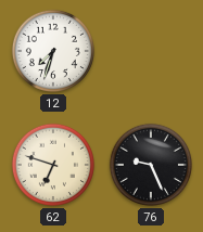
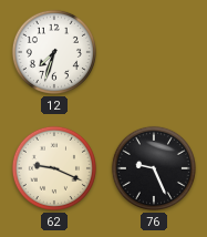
62: 6:48 -> 9:19 (54, 168)
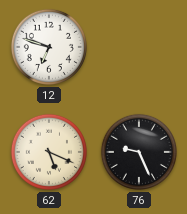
12: 7:33 -> 6:48 (49, 47)
62: 9:19 -> 5:19 (49, 152)
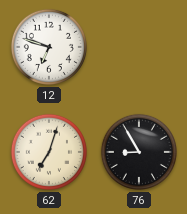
62: 5:19 -> 7:03 (49, 152)
76: 9:26 -> 8:55 (139, 152)
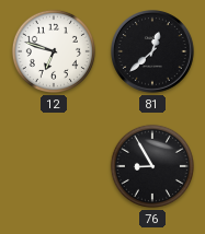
81: none -> 12:38 (153, 52)
62: 7:03 -> none (49, 152)
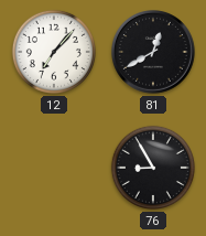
12: 6:48 -> 7:07 (54, 52)
81: 12:38 -> 12:40 (154, 53)
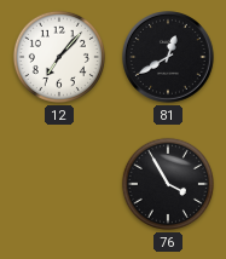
76: 8:55 -> 3:55 (168, 184)
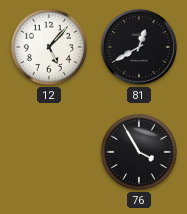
12: 7:07 -> 5:07 (49, 47)
